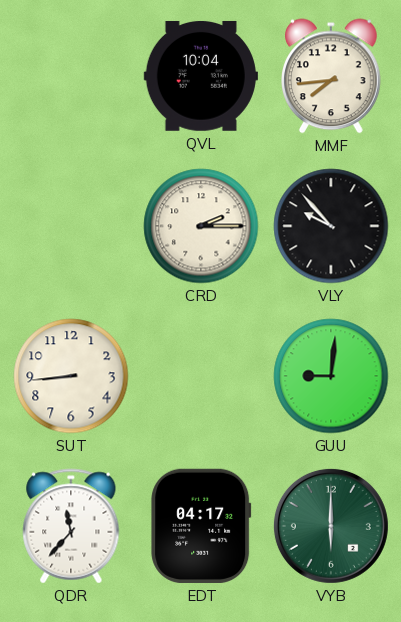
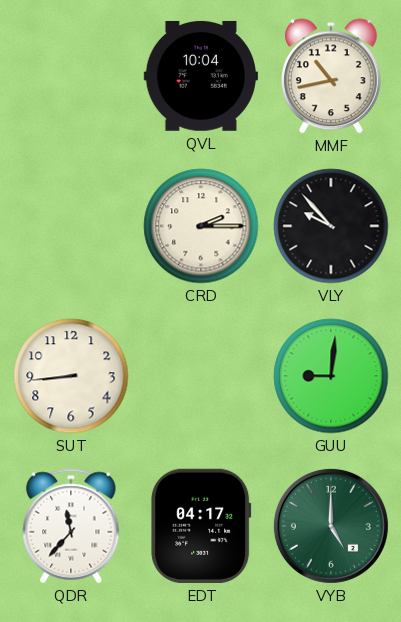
MMF: 7:44 -> 10:43 (332, 76)
VYB: 6:00 -> 5:00 (331, 526)
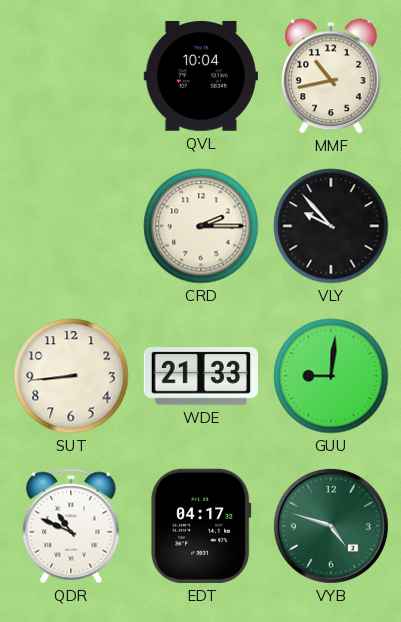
WDE: none -> 21:33 (200, 376)
QDR: 11:37 -> 10:49 (71, 526)
VYB: 5:00 -> 4:48 (331, 526)
